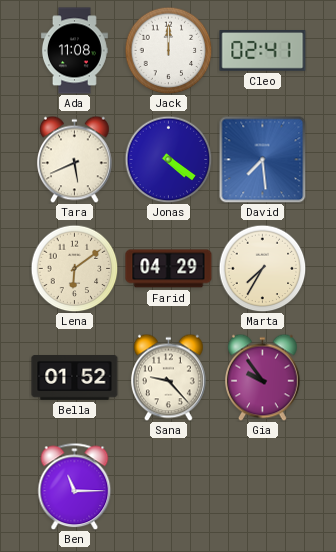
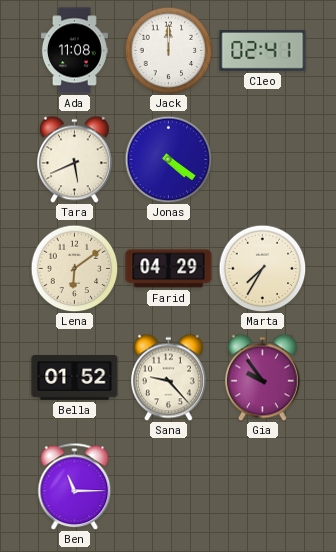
David: 7:29 -> none (262, 159)
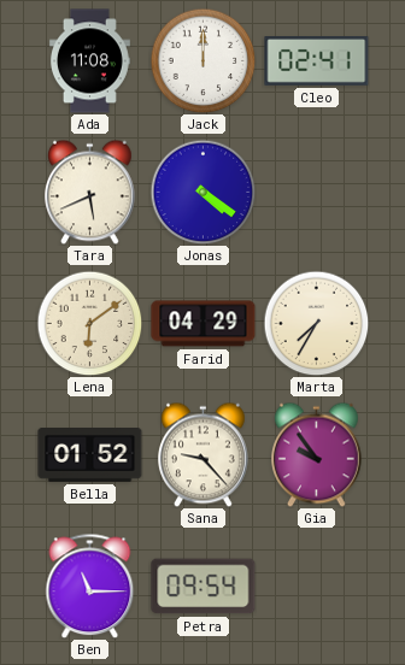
Petra: none -> 09:54 (204, 587)
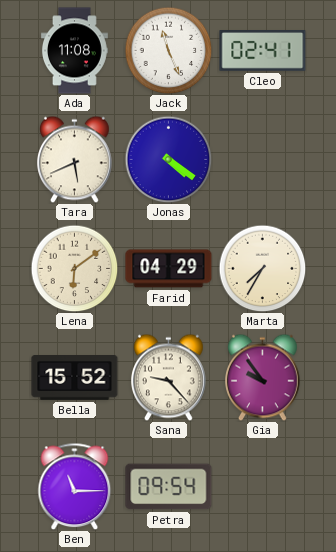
Jack: 12:00 -> 11:26 (168, 50)
Bella: 01:52 -> 15:52 (75, 378)
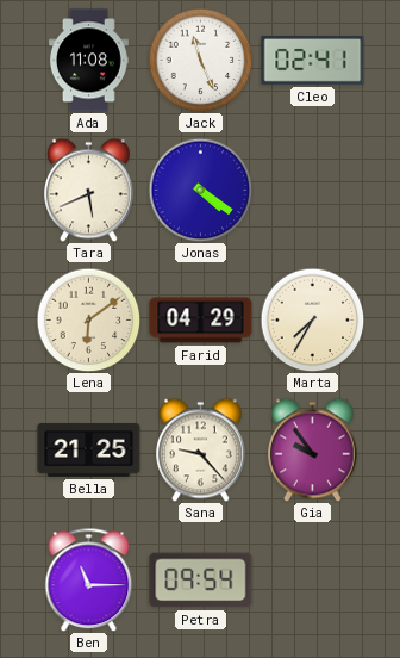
Bella: 15:52 -> 21:25 (89, 451)
